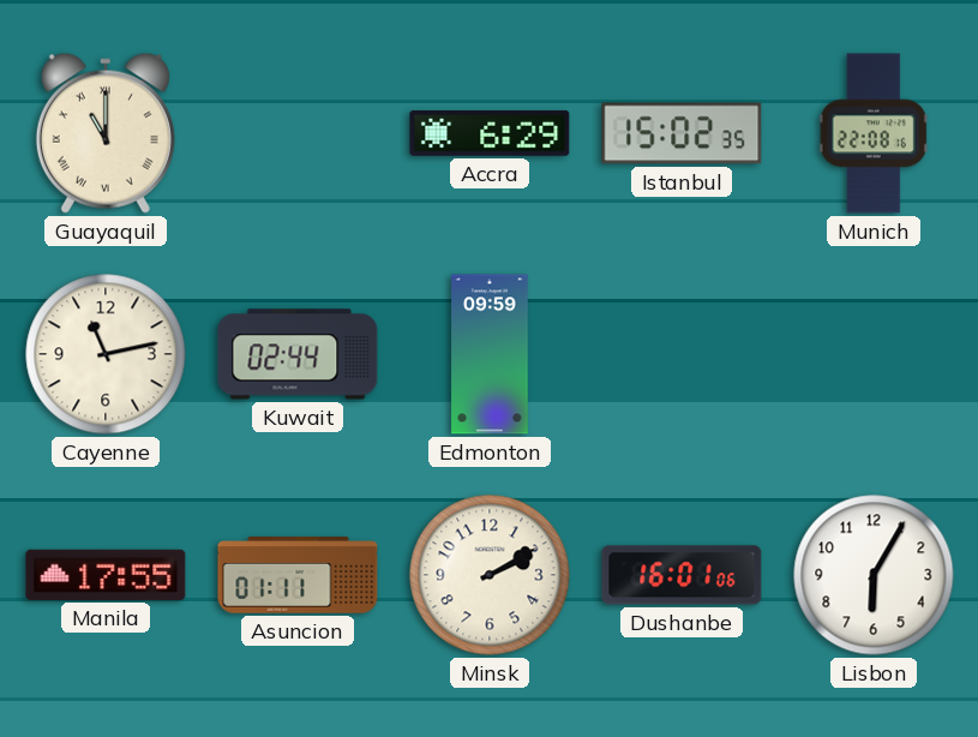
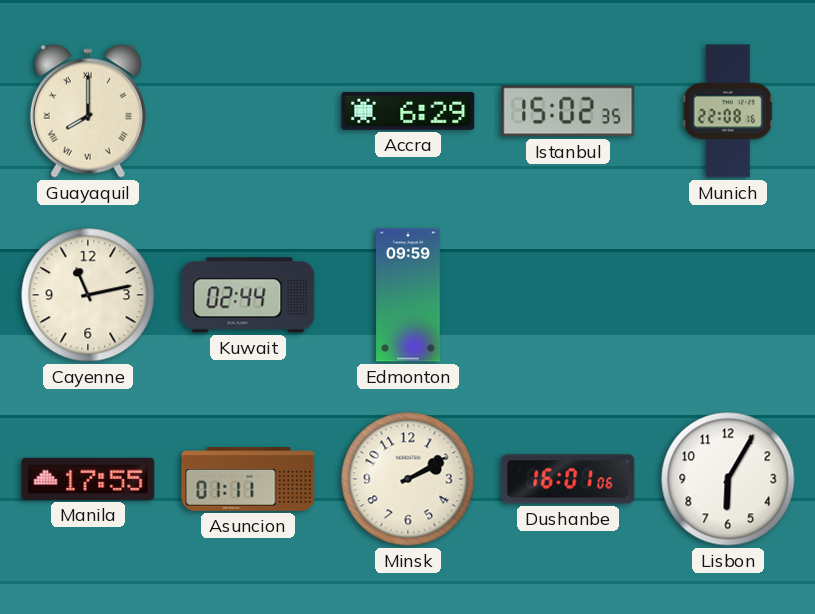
Guayaquil: 11:00 -> 8:00 (88, 111)
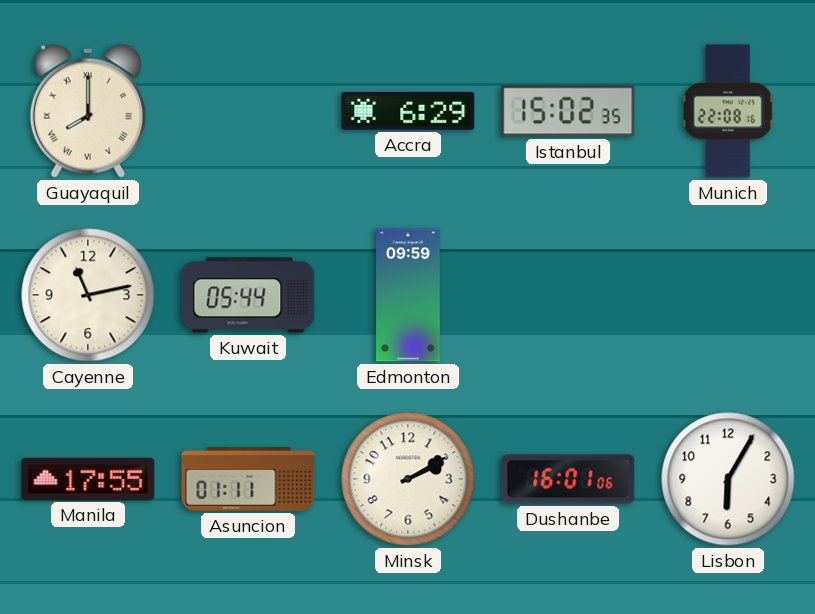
Kuwait: 02:44 -> 05:44 (248, 295)
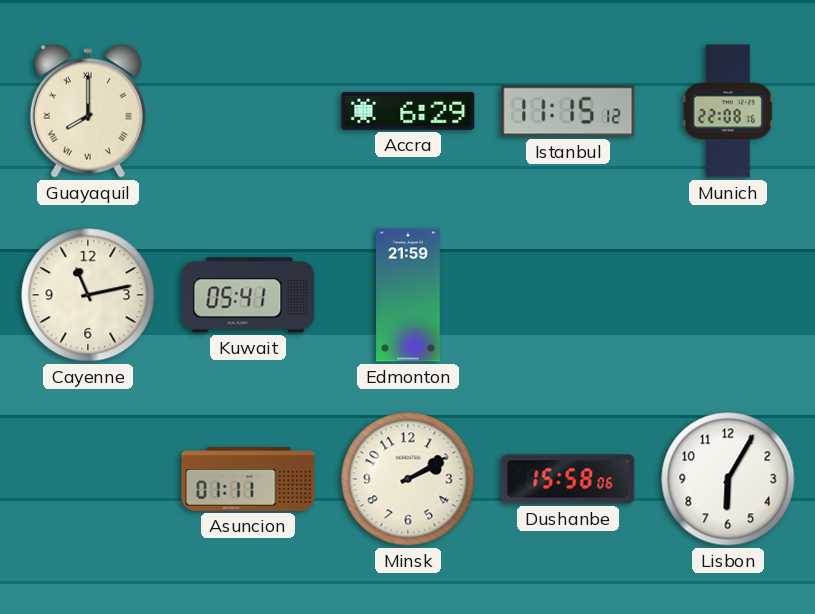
Istanbul: 15:02 -> 11:15 (568, 111)
Kuwait: 05:44 -> 05:41 (248, 295)
Edmonton: 09:59 -> 21:59 (408, 295)
Manila: 17:55 -> none (88, 479)
Dushanbe: 16:01 -> 15:58 (568, 479)
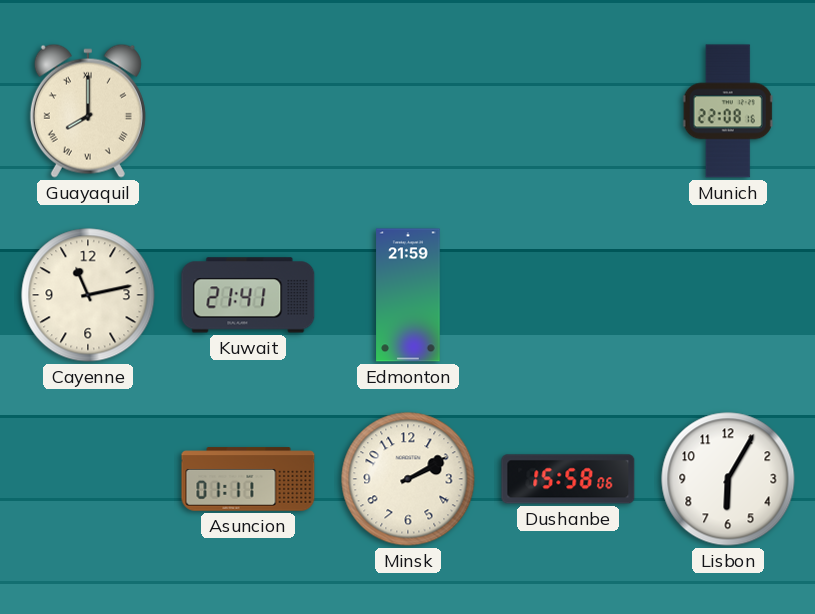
Accra: 6:29 -> none (408, 111)
Istanbul: 11:15 -> none (568, 111)
Kuwait: 05:41 -> 21:41 (248, 295)
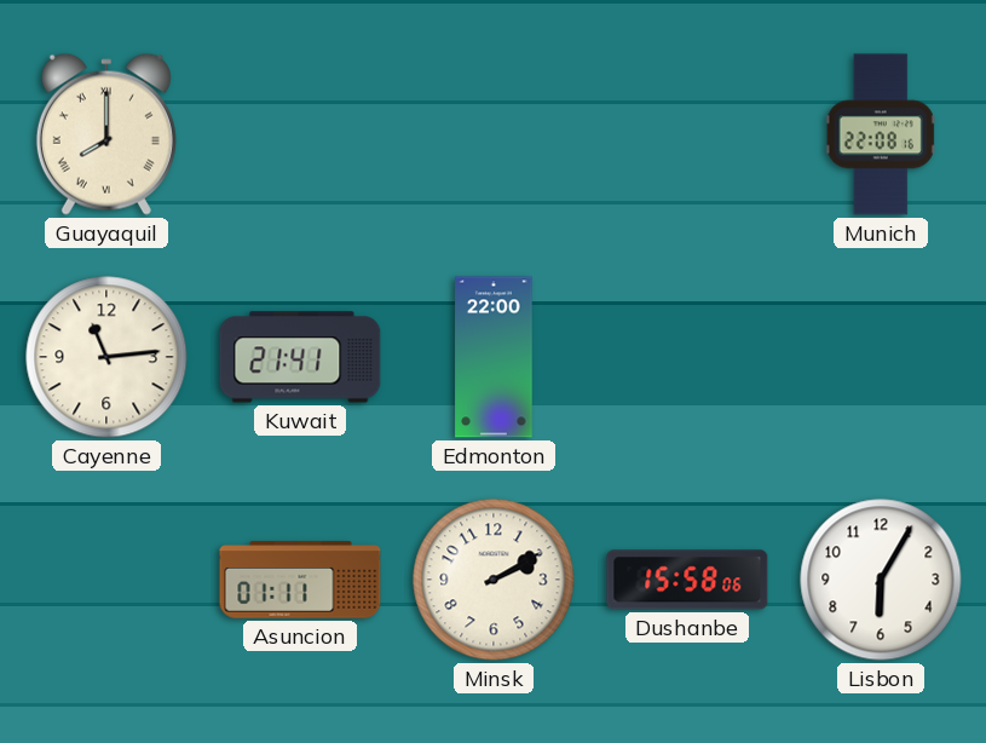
Cayenne: 11:13 -> 11:14 (106, 357)
Edmonton: 21:59 -> 22:00 (494, 357)
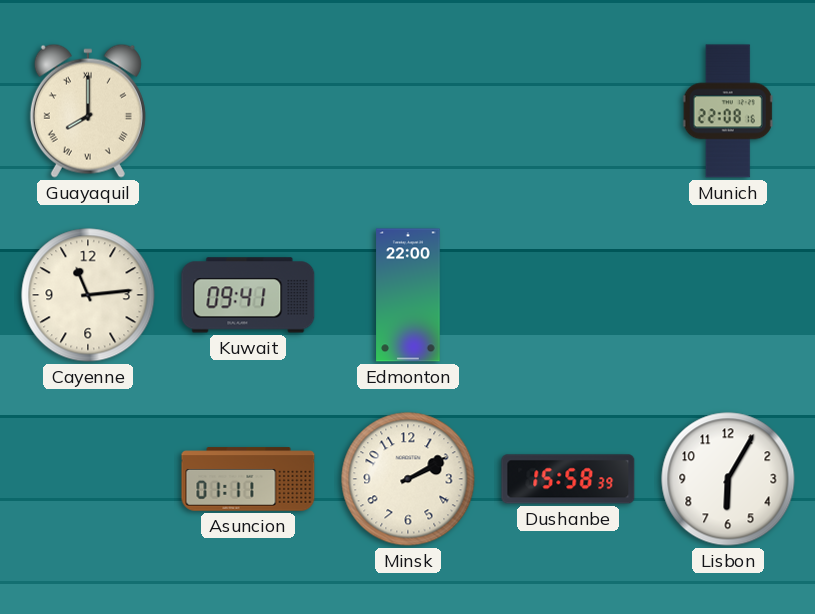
Kuwait: 21:41 -> 09:41 (248, 295)
Dushanbe: 15:58:06 -> 15:58:39 (568, 479)
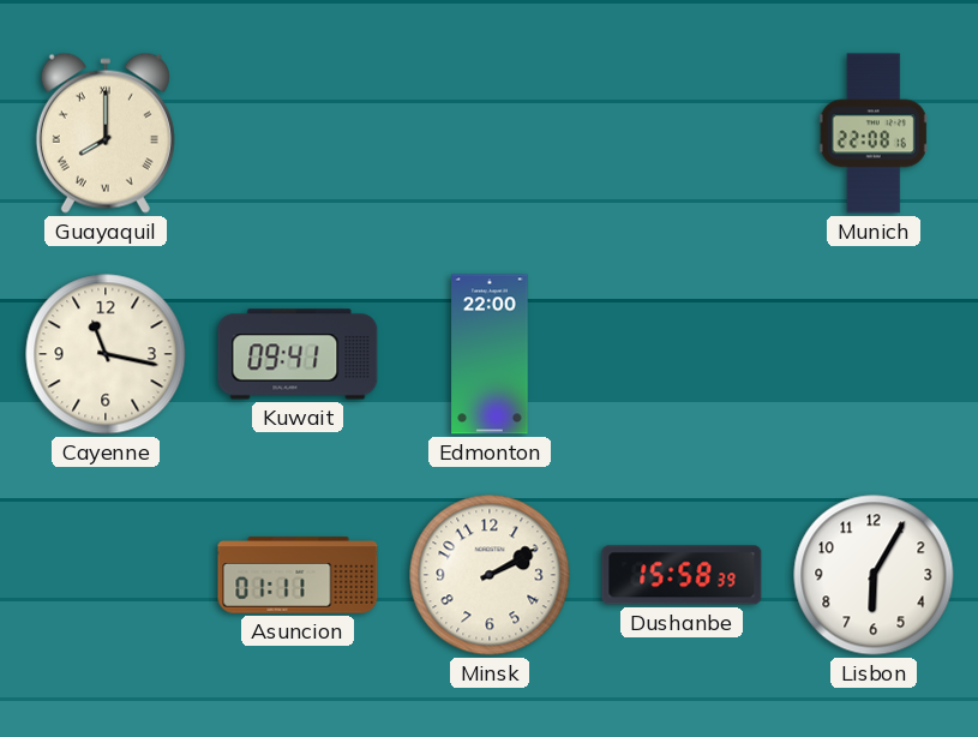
Cayenne: 11:14 -> 11:17 (106, 354)
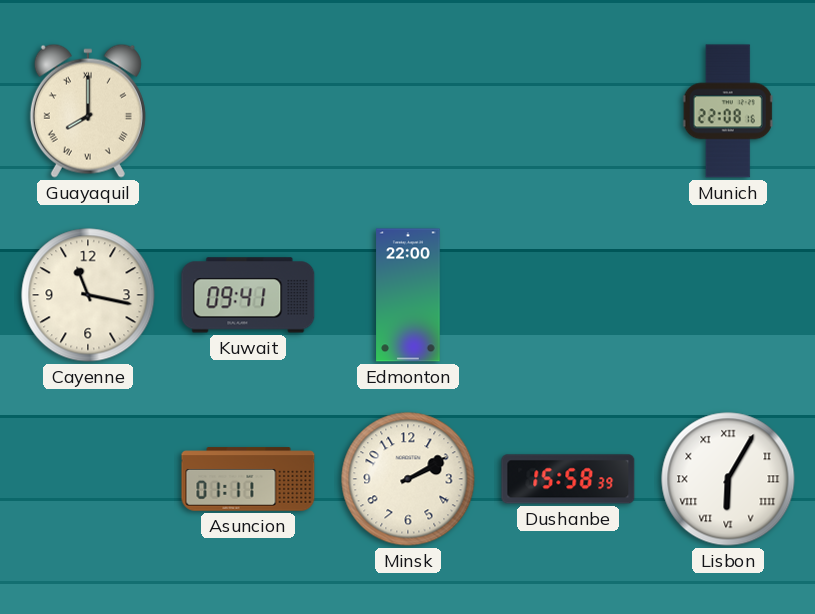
Lisbon numerals: Arabic -> Roman (728, 479)
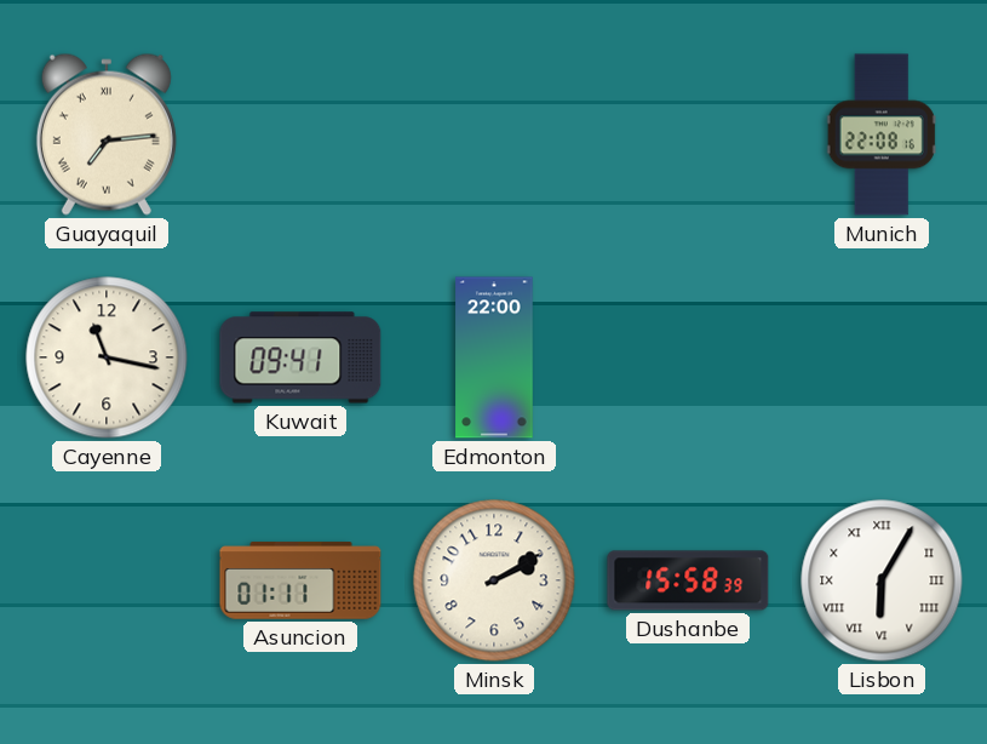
Guayaquil: 8:00 -> 7:14 (107, 135)
